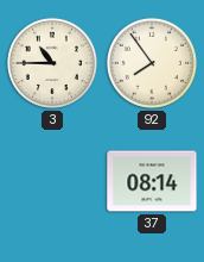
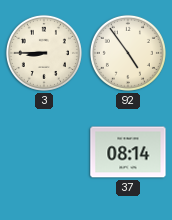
3: 10:45 -> 8:45 (44, 53)
92: 7:54 -> 4:54 (128, 53)
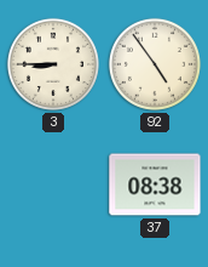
37: 08:14 -> 08:38 (155, 184)
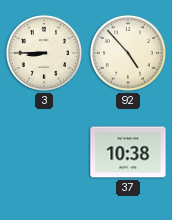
92: 4:54 -> 4:53 (128, 53)
37: 08:38 -> 10:38 (128, 152)
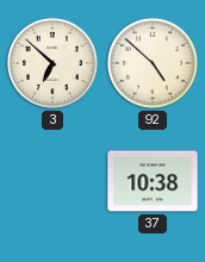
3: 8:45 -> 6:52 (52, 63)
92: 4:53 -> 4:52 (153, 63)
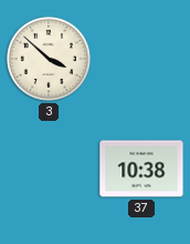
3: 6:52 -> 3:52 (49, 59)
92: 4:52 -> none (153, 63)
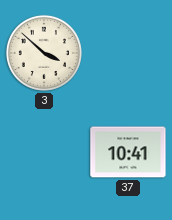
37: 10:38 -> 10:41 (128, 152)
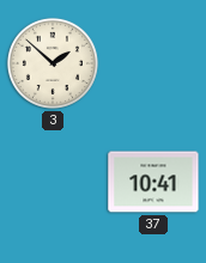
3: 3:52 -> 1:52 (53, 63)
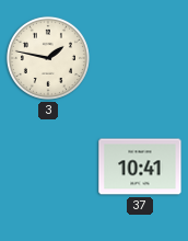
3: 1:52 -> 1:47 (48, 58)
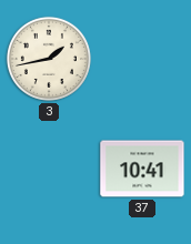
3: 1:47 -> 1:43 (49, 59)
